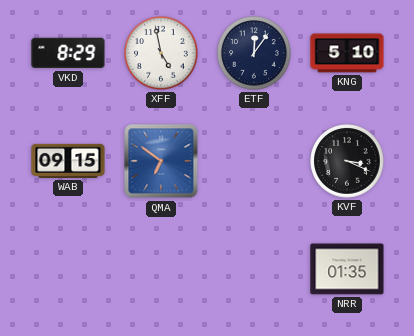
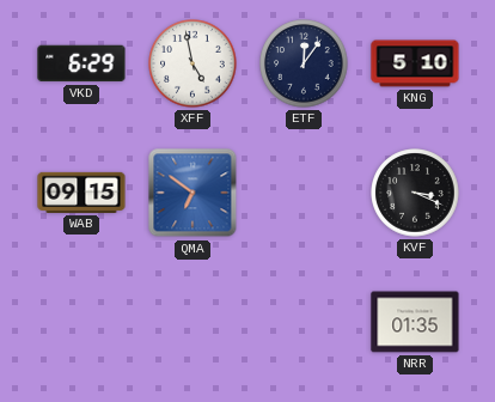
VKD: 8:29 -> 6:29 (81, 63)
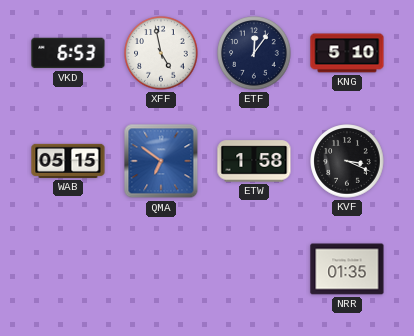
VKD: 6:29 -> 6:53 (68, 53)
WAB: 09:15 -> 05:15 (68, 161)
ETW: none -> 1:58 (254, 161)
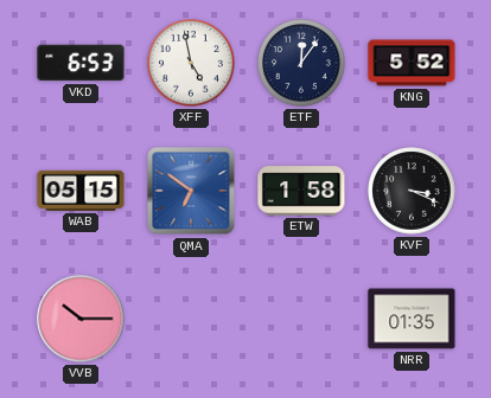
KNG: 5:10 -> 5:52 (412, 63)
VVB: none -> 10:15 (81, 319)
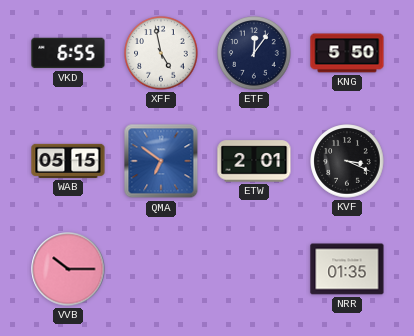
VKD: 6:53 -> 6:55 (68, 53)
KNG: 5:52 -> 5:50 (347, 53)
ETW: 1:58 -> 2:01 (254, 161)
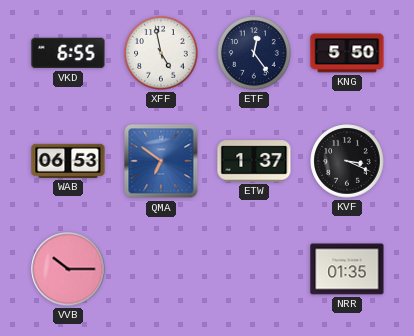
ETF: 12:06 -> 12:24 (254, 53)
WAB: 05:15 -> 06:53 (68, 161)
ETW: 2:01 -> 1:37 (254, 161)
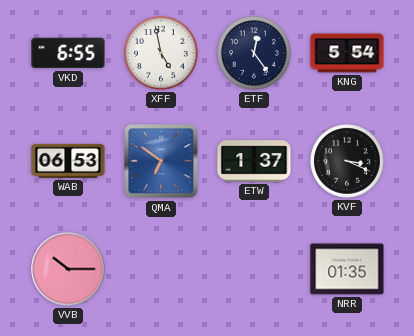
KNG: 5:50 -> 5:54 (347, 53)
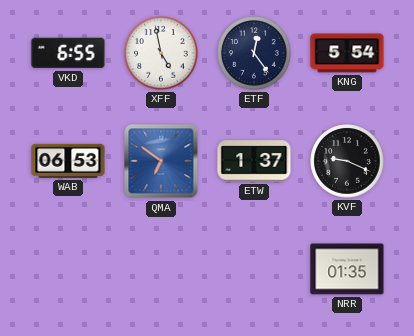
KVF: 3:19 -> 9:19 (347, 161)
VVB: 10:15 -> none (68, 269)
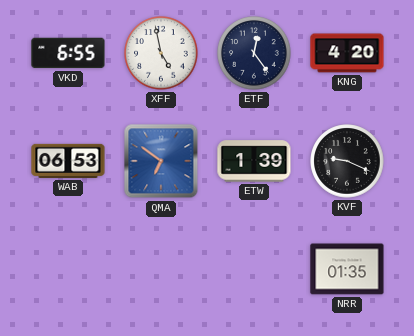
KNG: 5:54 -> 4:20 (347, 53)
ETW: 1:37 -> 1:39 (254, 161)
